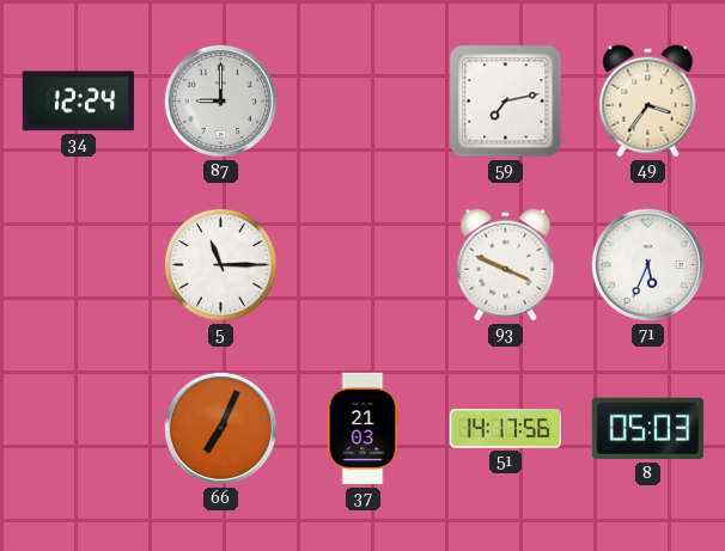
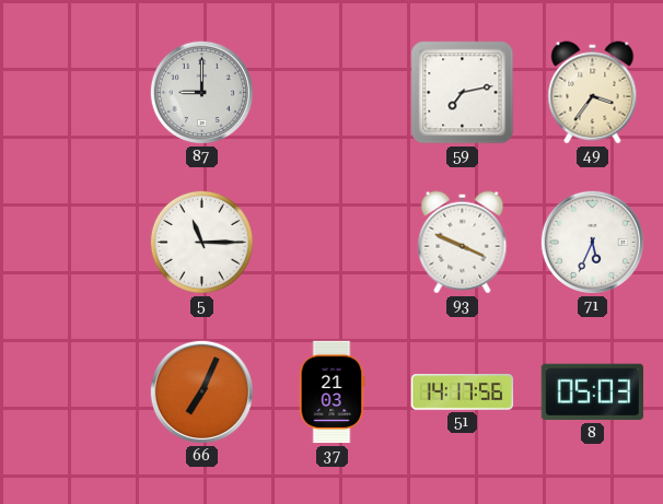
34: 12:24 -> none (78, 102)
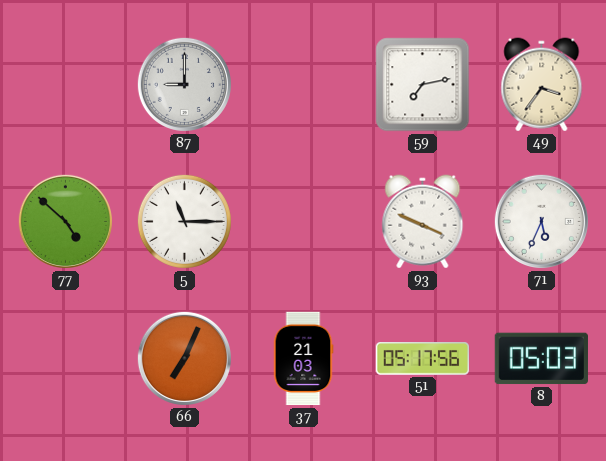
77: none -> 4:52 (65, 221)
51: 14:17 -> 05:17 (422, 359)
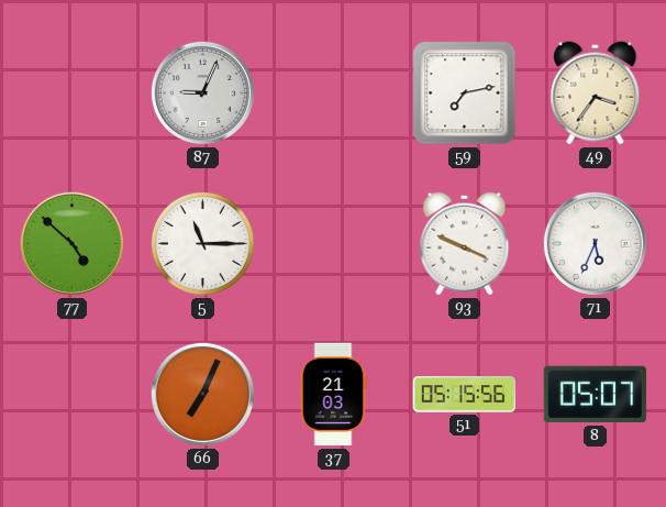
87: 9:00 -> 9:04 (202, 92)
51: 05:17 -> 05:15 (464, 395)
8: 05:03 -> 05:07 (595, 395)
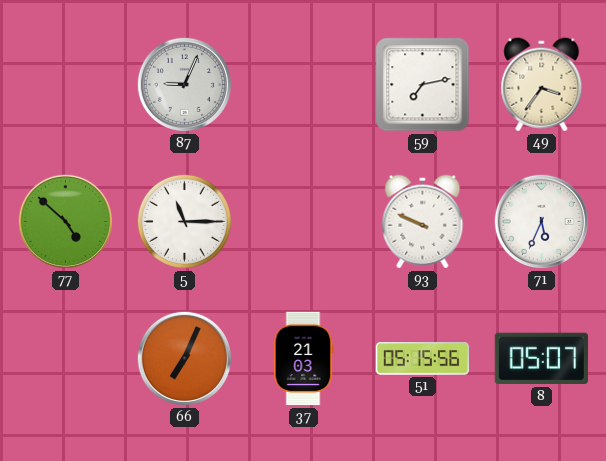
93: 3:49 -> 9:49 (423, 222)
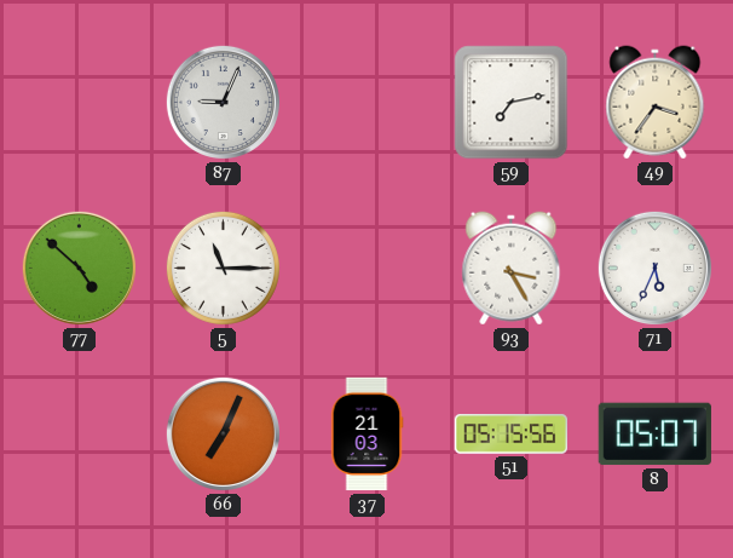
93: 9:49 -> 3:25 (512, 269)
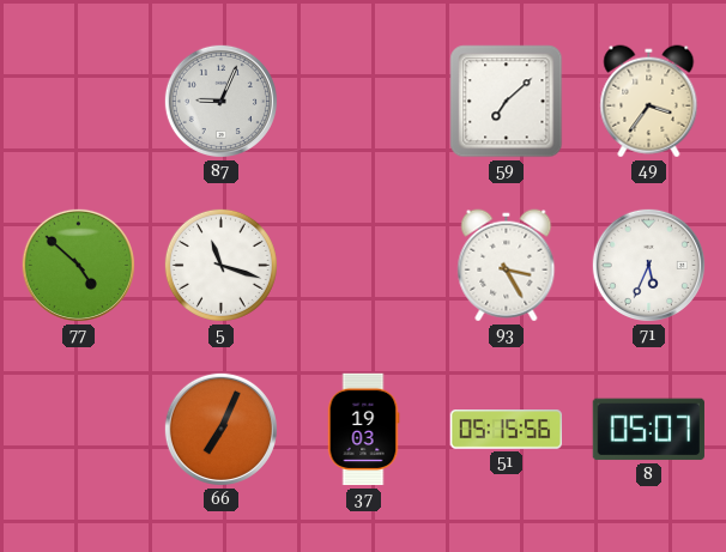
59: 7:13 -> 7:08 (507, 102)
5: 11:15 -> 11:18 (220, 265)
37: 21:03 -> 19:03 (363, 430)
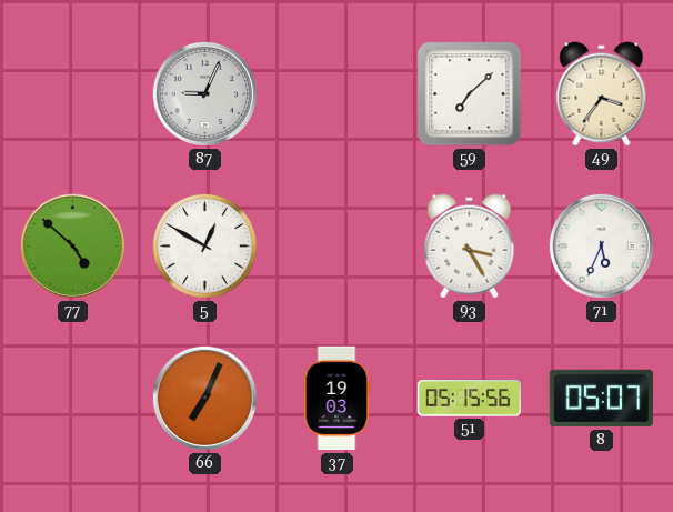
5: 11:18 -> 12:50 (204, 245)
